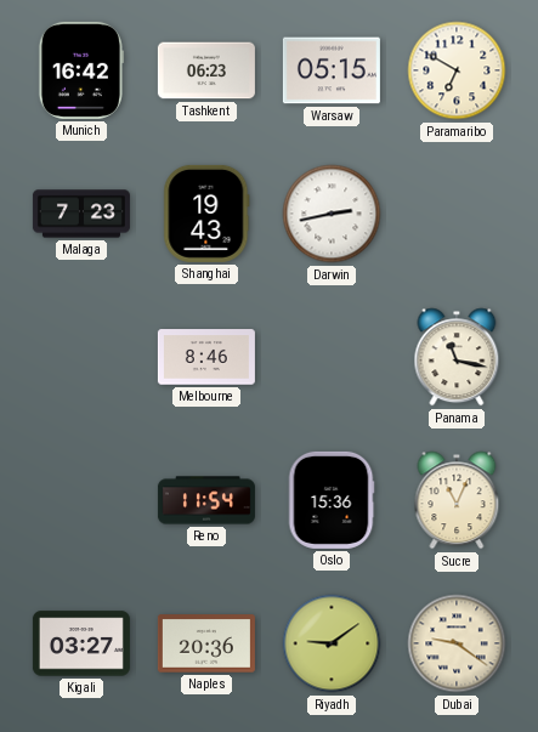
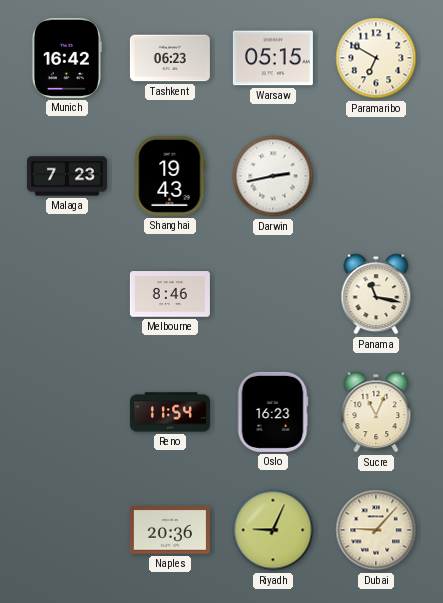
Oslo: 15:36 -> 16:23 (273, 412)
Kigali: 03:27 -> none (81, 643)
Riyadh: 9:09 -> 9:04 (273, 530)
Dubai: 9:21 -> 9:07 (376, 530)
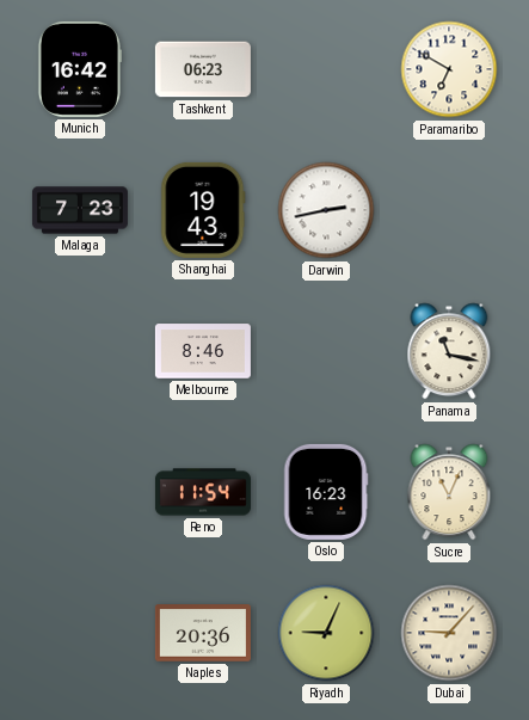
Warsaw: 05:15 -> none (273, 58)
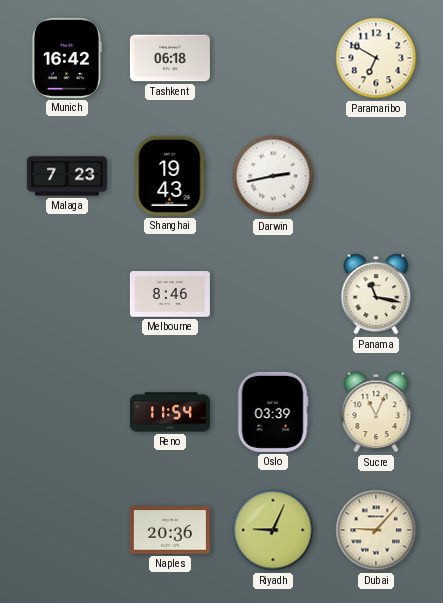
Tashkent: 06:23 -> 06:18 (170, 58)
Oslo: 16:23 -> 03:39 (273, 412)
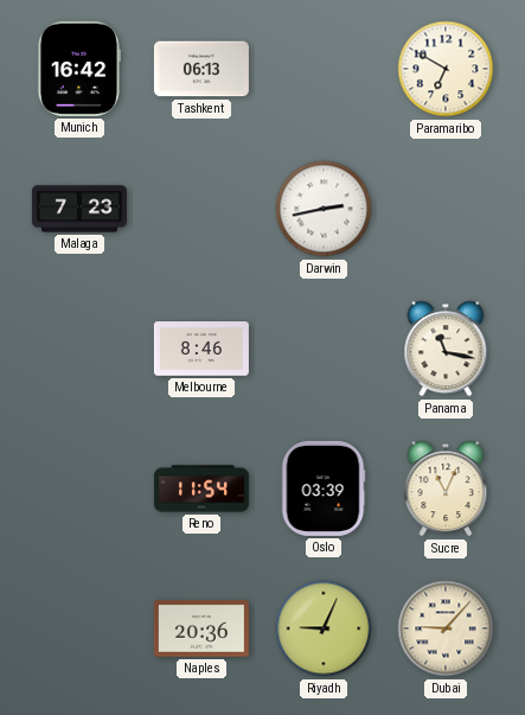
Tashkent: 06:18 -> 06:13 (201, 69)
Shanghai: 19:43 -> none (170, 176)
